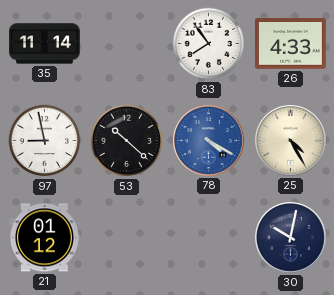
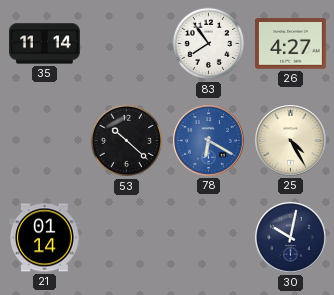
26: 4:33 -> 4:27 (291, 44)
97: 8:58 -> none (45, 141)
78: 4:20 -> 6:20 (209, 141)
21: 01:12 -> 01:14 (45, 238)
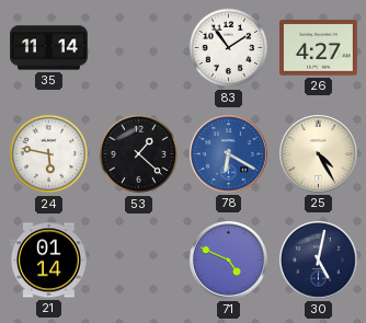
83: 7:54 -> 1:54 (229, 48)
24: none -> 5:47 (49, 154)
53: 10:22 -> 1:22 (139, 154)
71: none -> 4:49 (229, 261)
30: 10:02 -> 5:02 (319, 261)
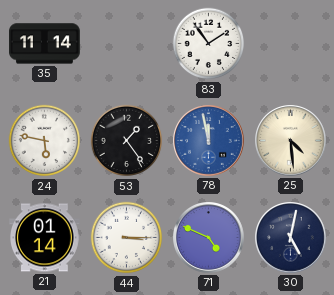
26: 4:27 -> none (319, 48)
53: 1:22 -> 1:24 (127, 141)
78: 6:20 -> 11:58 (209, 141)
25: 4:25 -> 4:29 (291, 141)
44: none -> 3:15 (127, 238)
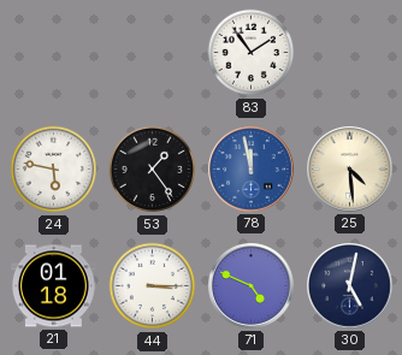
35: 11:14 -> none (45, 44)
21: 01:14 -> 01:18 (54, 286)
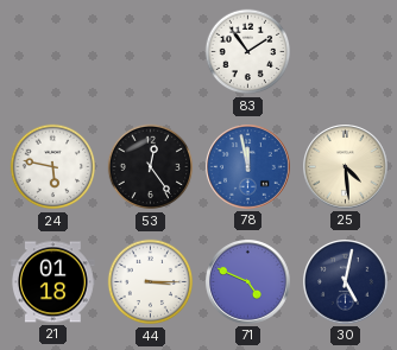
53: 1:24 -> 12:24 (151, 167)
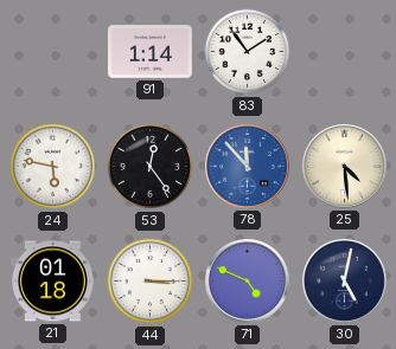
91: none -> 1:14 (151, 52)
78: 11:58 -> 11:53 (248, 167)
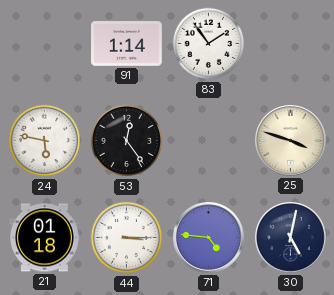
78: 11:53 -> none (248, 167)
25: 4:29 -> 3:48 (291, 141)
71: 4:49 -> 4:46 (209, 238)
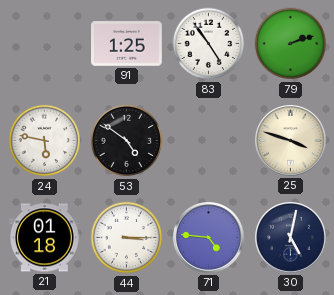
91: 1:14 -> 1:25 (127, 44)
83: 1:54 -> 4:54 (209, 44)
79: none -> 2:12 (291, 44)
53: 12:24 -> 4:51 (127, 141)
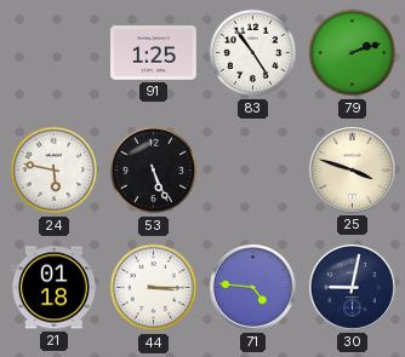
53: 4:51 -> 5:26 (154, 171)
30: 5:02 -> 9:02 (353, 288)
